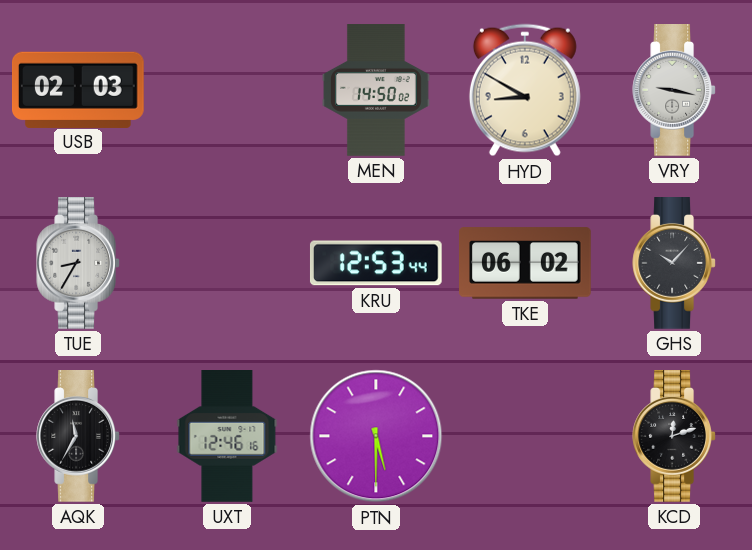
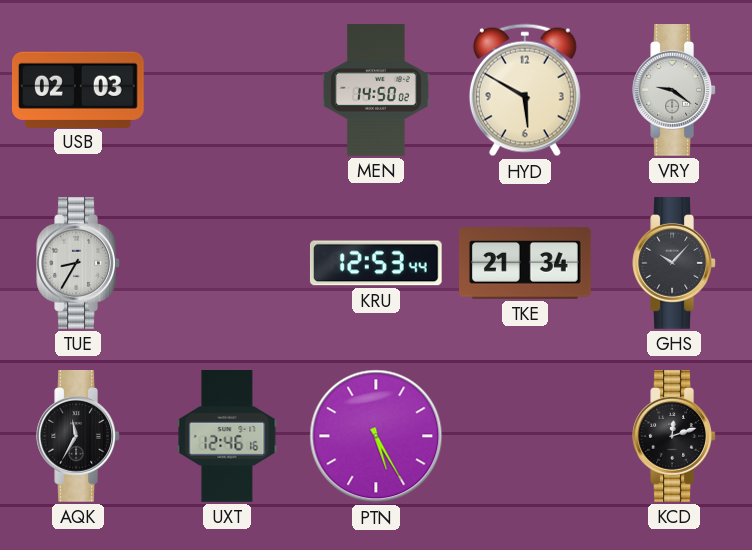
HYD: 8:50 -> 5:50 (525, 90)
VRY: 9:17 -> 9:21 (674, 91)
TKE: 06:02 -> 21:34 (526, 263)
PTN: 5:30 -> 5:25 (376, 436)
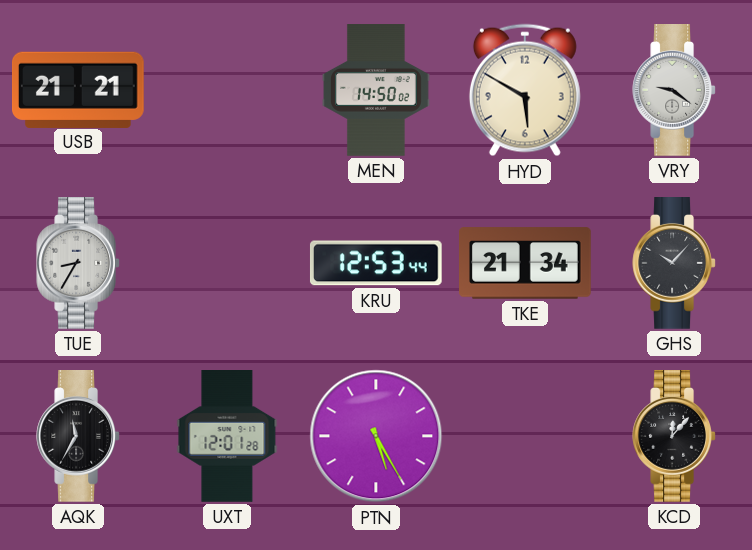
USB: 02:03 -> 21:21 (79, 89)
UXT: 12:46 -> 12:01 (227, 437)
KCD: 12:12 -> 12:07 (674, 437)
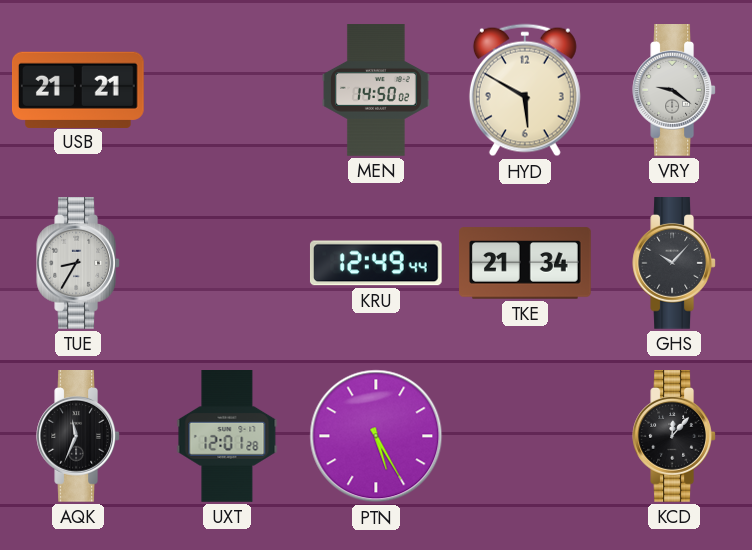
KRU: 12:53 -> 12:49 (376, 263)
AQK: 11:35 -> 11:34 (78, 437)
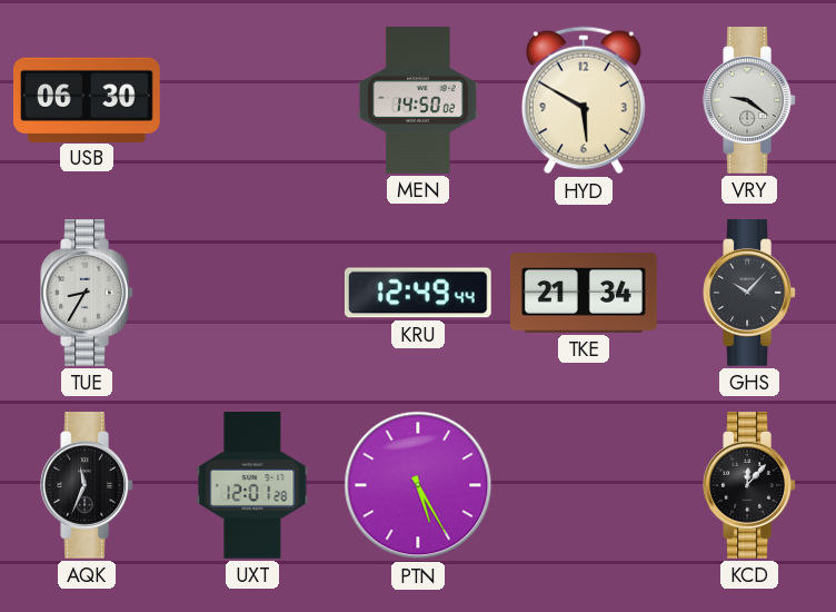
USB: 21:21 -> 06:30 (88, 99)
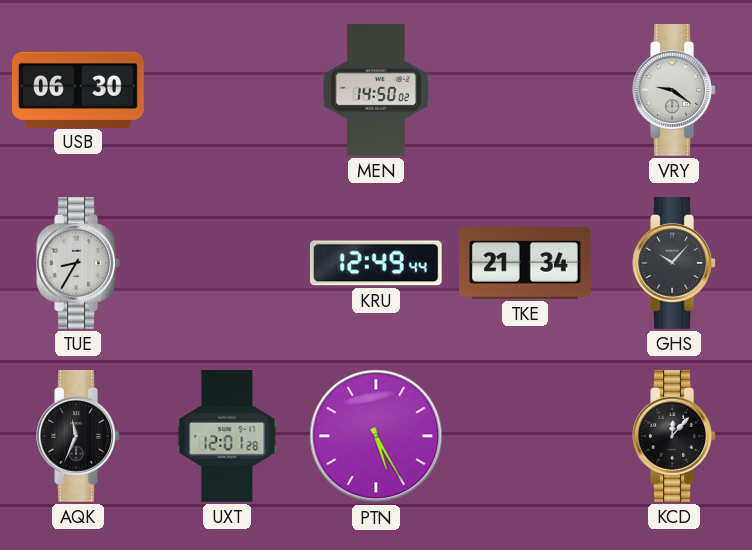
HYD: 5:50 -> none (584, 100)
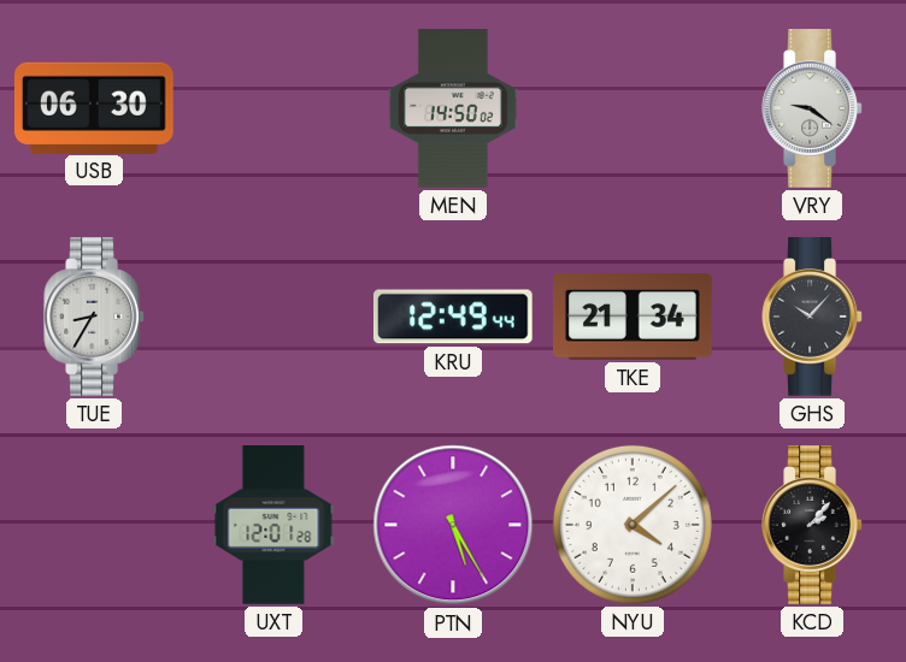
AQK: 11:34 -> none (78, 437)
NYU: none -> 4:08 (633, 525)
KCD: 12:07 -> 2:07 (812, 526)
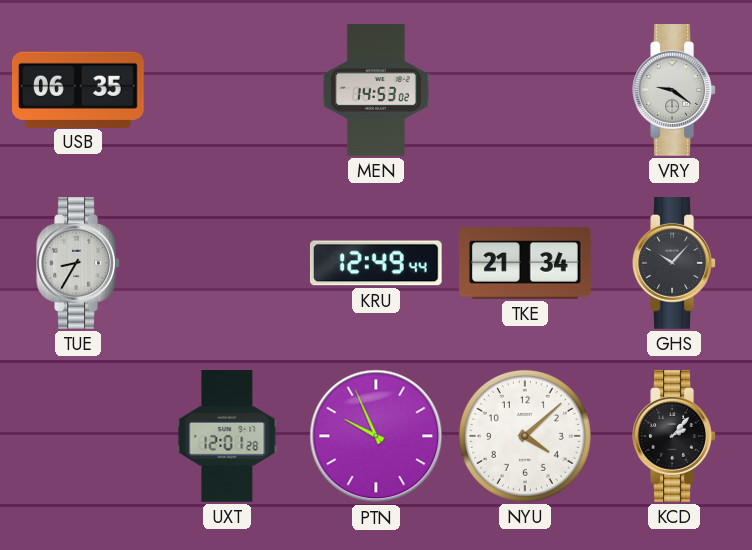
USB: 06:30 -> 06:35 (79, 89)
MEN: 14:50 -> 14:53 (377, 90)
PTN: 5:25 -> 9:56 (376, 436)
